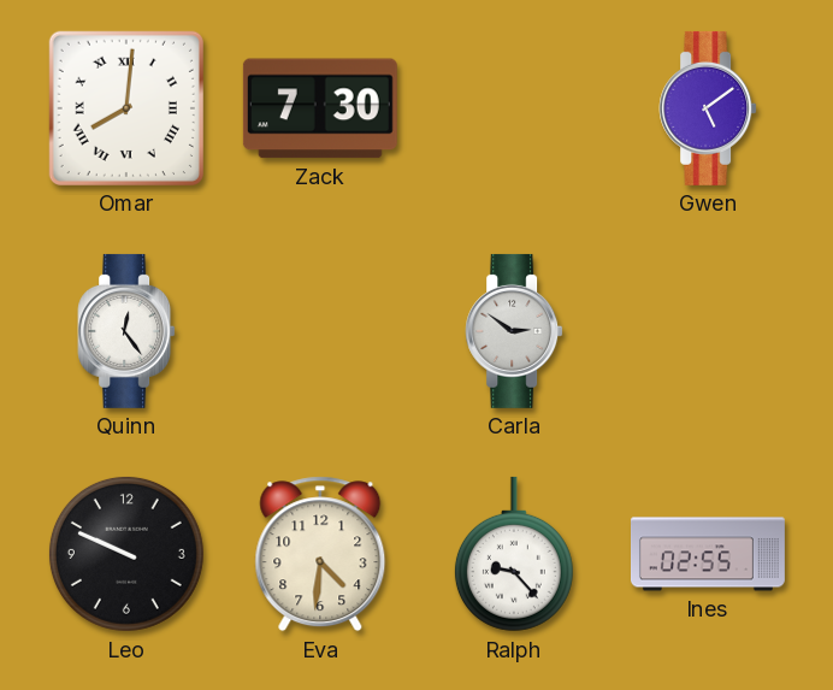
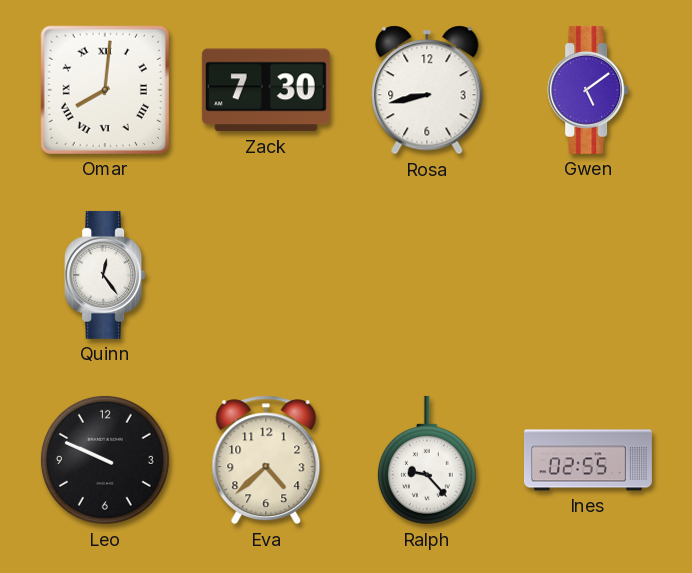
Rosa: none -> 8:43 (427, 90)
Carla: 2:51 -> none (514, 331)
Eva: 4:31 -> 4:38 (266, 460)
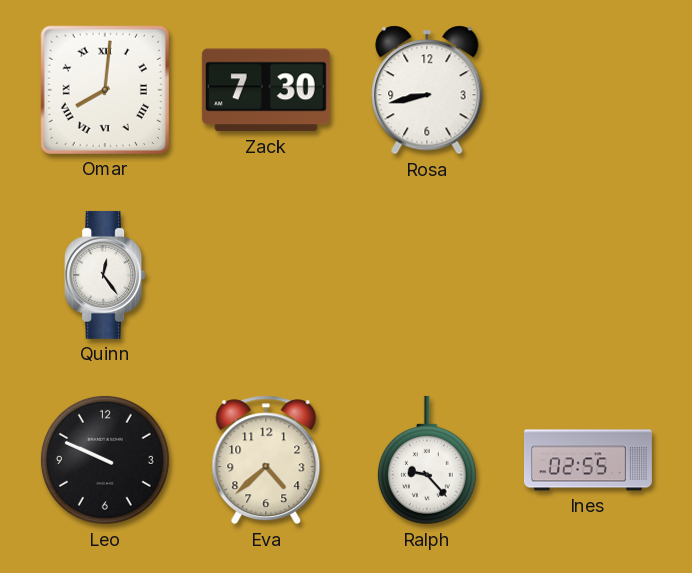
Gwen: 5:09 -> none (588, 90)
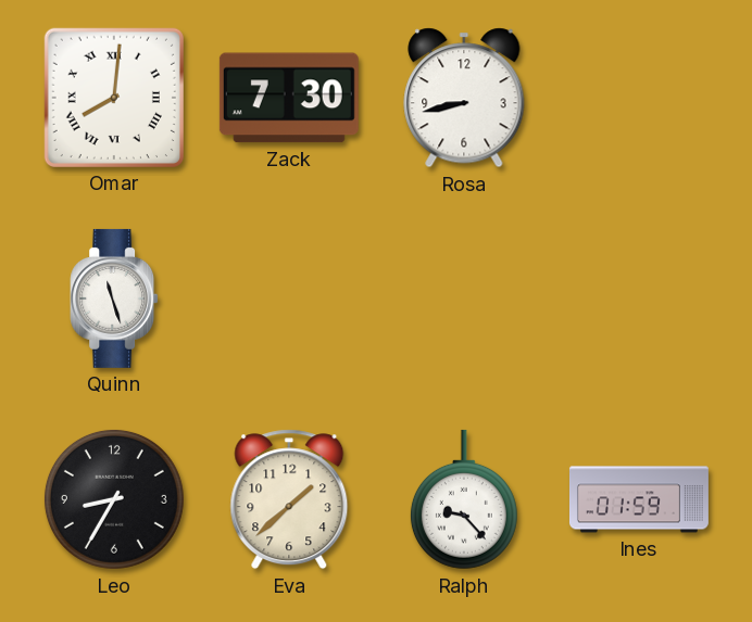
Quinn: 12:24 -> 11:27 (114, 299)
Leo: 9:49 -> 8:35 (114, 499)
Eva: 4:38 -> 1:38 (289, 499)
Ines: 02:55 -> 01:59 (639, 499)
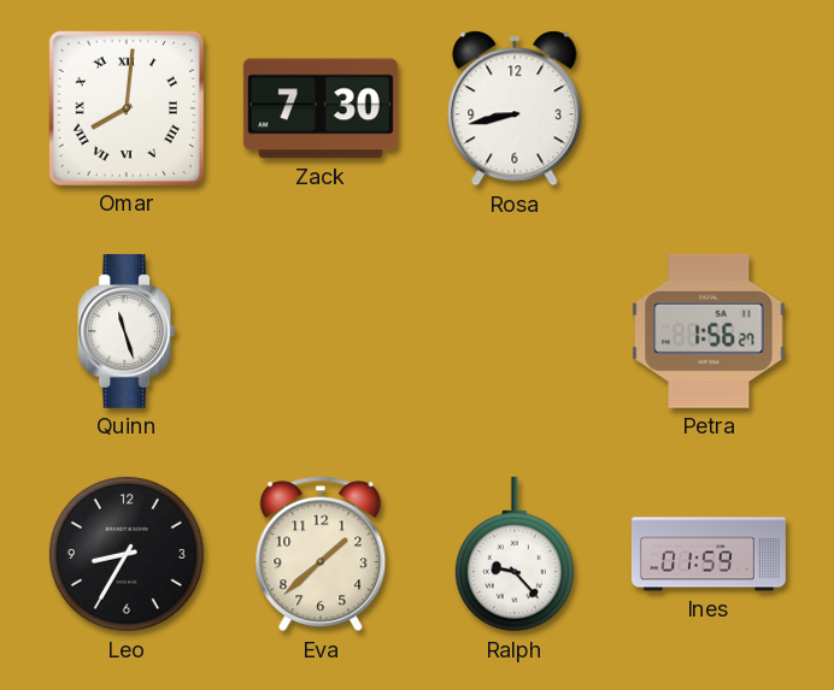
Petra: none -> 1:56 (709, 331)
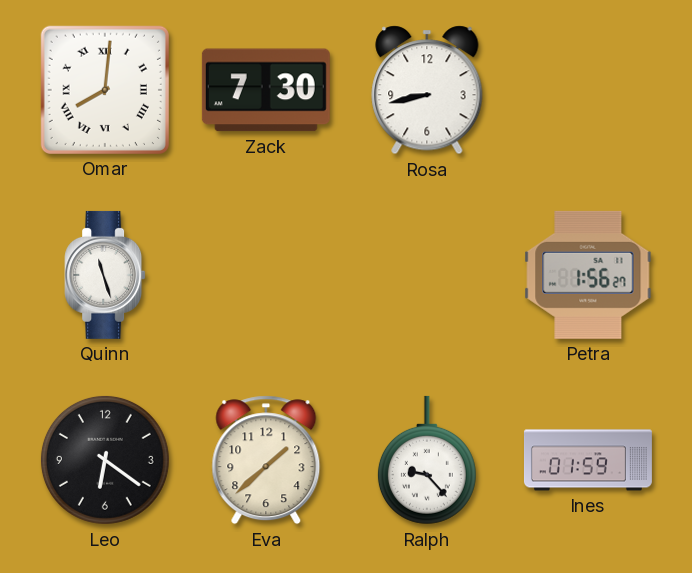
Leo: 8:35 -> 6:21 (105, 460)
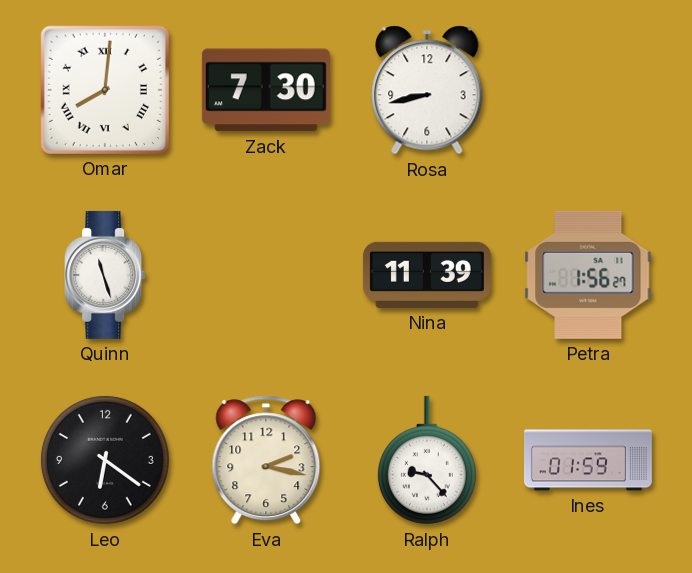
Nina: none -> 11:39 (427, 275)
Eva: 1:38 -> 2:17 (266, 460)
